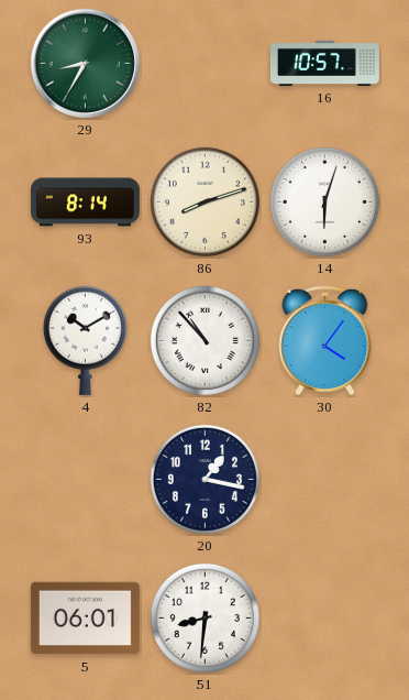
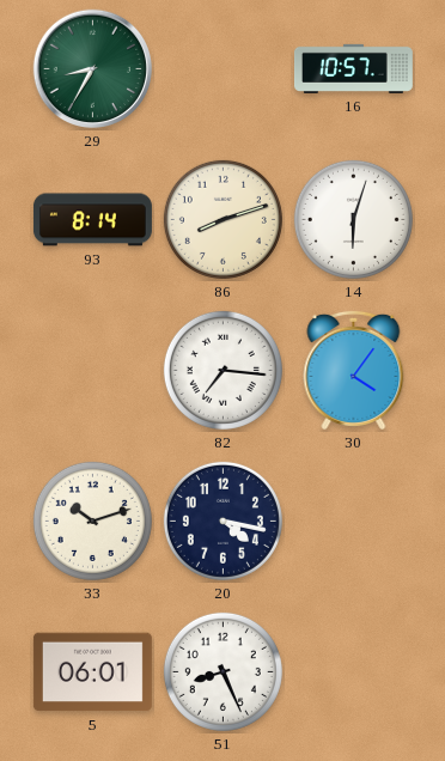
4: 10:10 -> none (85, 340)
82: 10:53 -> 7:16 (222, 370)
33: none -> 10:12 (92, 520)
20: 1:17 -> 4:17 (222, 520)
51: 8:31 -> 8:26 (222, 671)
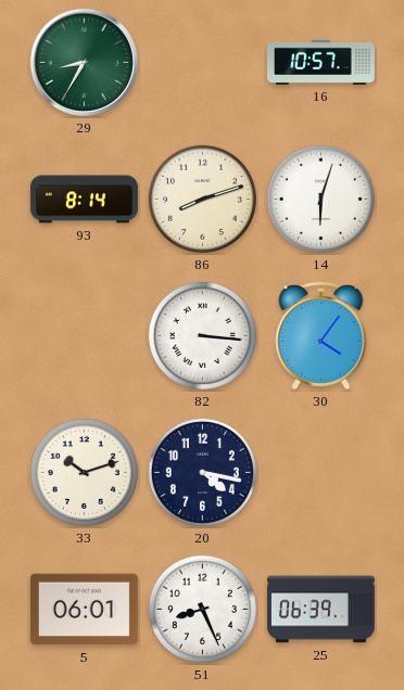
82: 7:16 -> 3:16 (202, 335)
25: none -> 06:39 (320, 610)
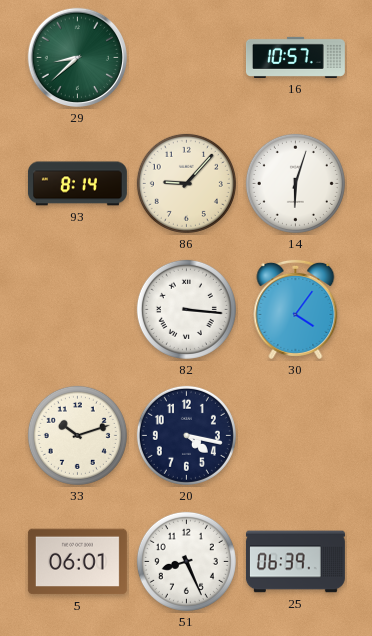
29: 8:35 -> 8:38 (78, 58)
86: 8:12 -> 9:07 (186, 183)
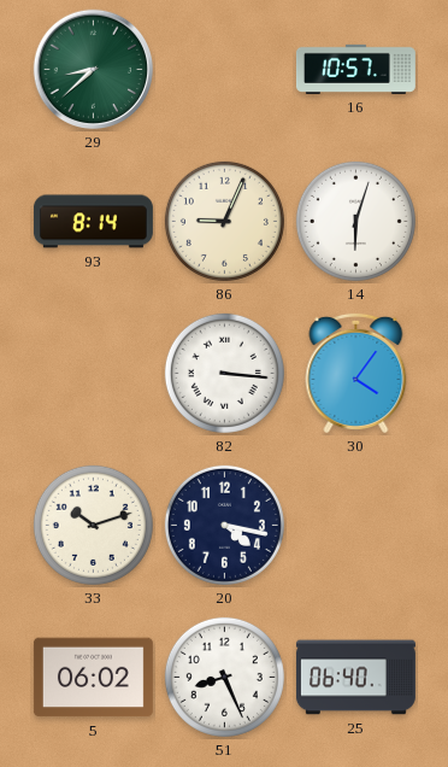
86: 9:07 -> 9:04 (224, 221)
5: 06:01 -> 06:02 (93, 678)
25: 06:39 -> 06:40 (355, 678)
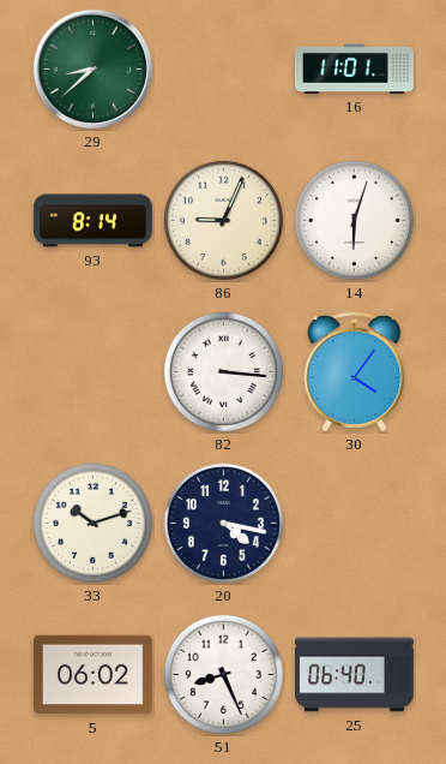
16: 10:57 -> 11:01 (354, 68)
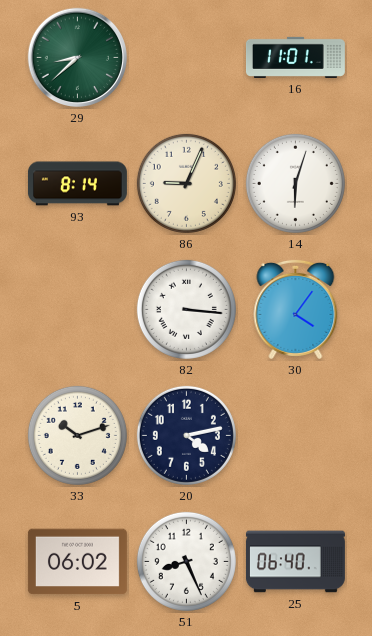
20: 4:17 -> 4:13 (186, 435)
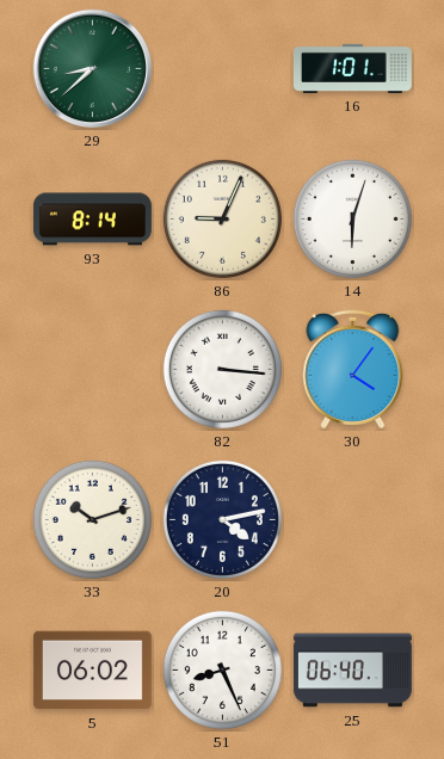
16: 11:01 -> 1:01 (352, 68)
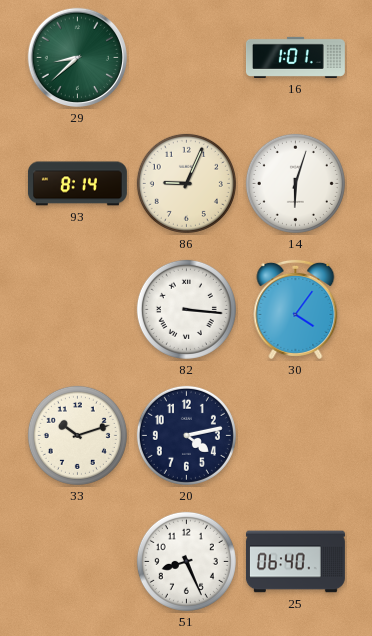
5: 06:02 -> none (92, 671)
